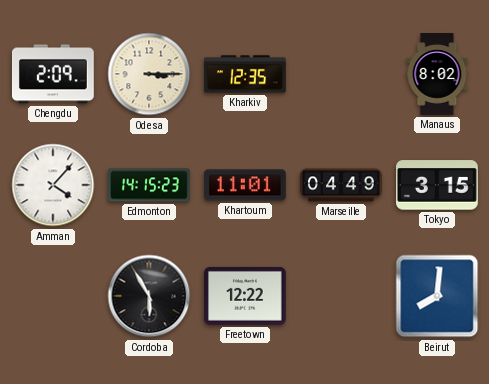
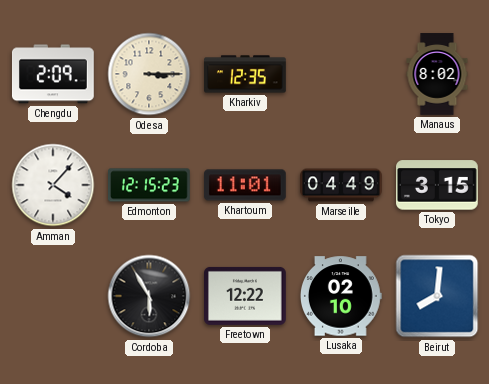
Edmonton: 14:15 -> 12:15 (150, 185)
Lusaka: none -> 02:10 (341, 296)
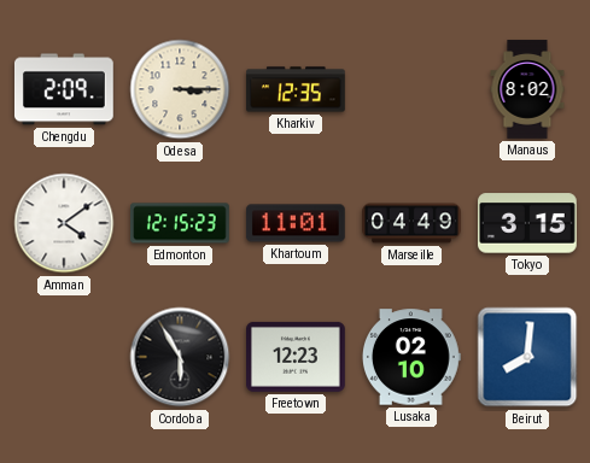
Amman: 4:07 -> 4:09 (64, 223)
Freetown: 12:22 -> 12:23 (297, 357)
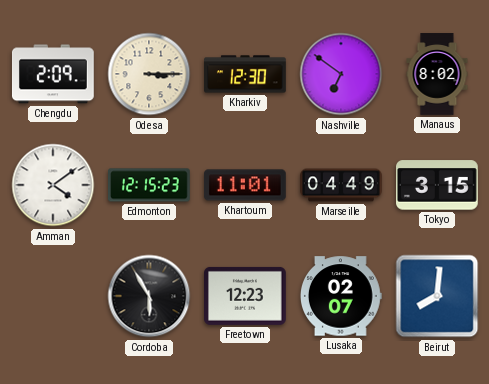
Kharkiv: 12:35 -> 12:30 (245, 74)
Nashville: none -> 6:51 (341, 74)
Lusaka: 02:10 -> 02:07 (341, 296)
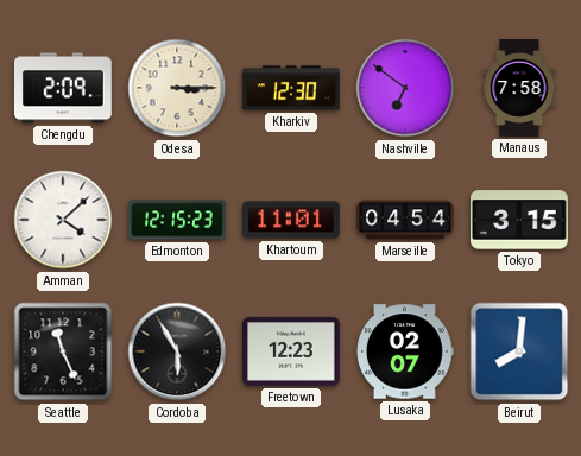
Manaus: 8:02 -> 7:58 (519, 88)
Amman: 4:09 -> 4:08 (63, 220)
Marseille: 04:49 -> 04:54 (405, 220)
Seattle: none -> 11:26 (63, 351)
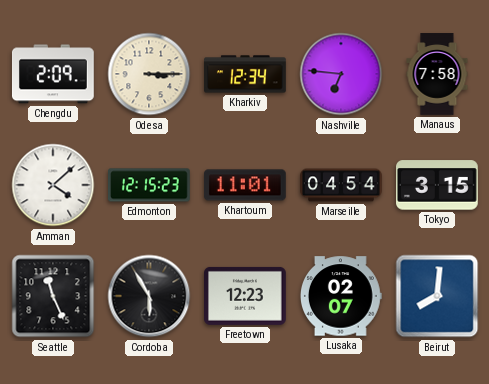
Kharkiv: 12:30 -> 12:34 (245, 74)
Nashville: 6:51 -> 6:46 (341, 74)
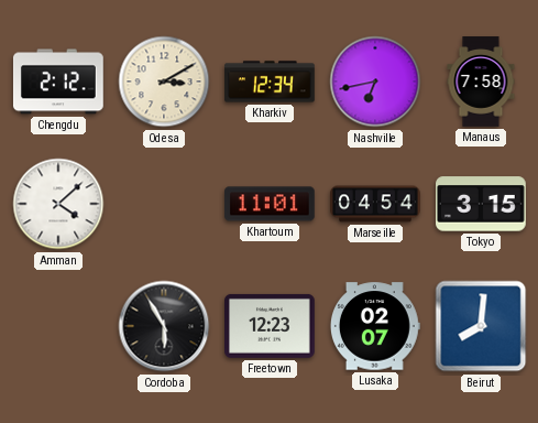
Chengdu: 2:09 -> 2:12 (58, 82)
Odesa: 3:15 -> 3:10 (164, 82)
Nashville: 6:46 -> 6:43 (375, 82)
Edmonton: 12:15 -> none (150, 185)
Seattle: 11:26 -> none (53, 296)
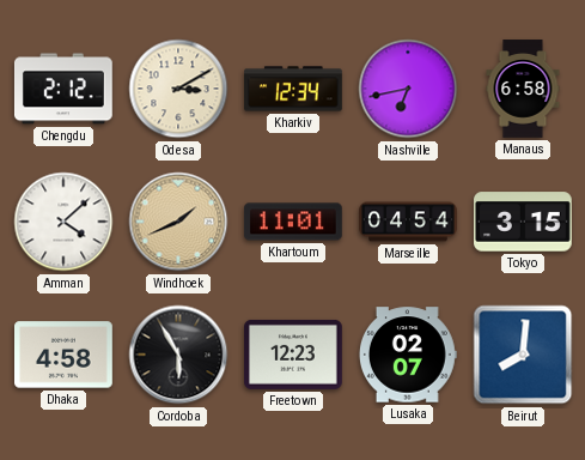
Manaus: 7:58 -> 6:58 (523, 89)
Windhoek: none -> 1:41 (178, 222)
Dhaka: none -> 4:58 (65, 355)
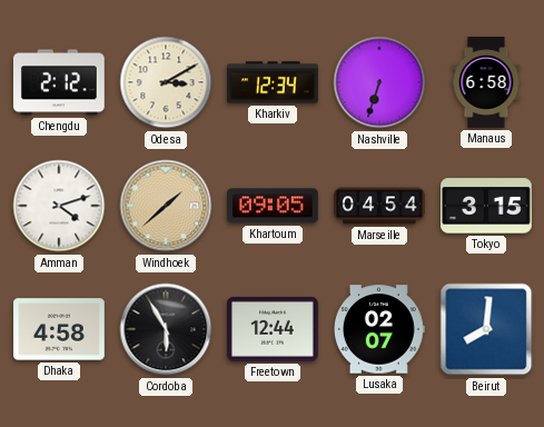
Nashville: 6:43 -> 6:33 (379, 82)
Amman: 4:08 -> 4:12 (59, 206)
Windhoek: 1:41 -> 1:38 (166, 206)
Khartoum: 11:01 -> 09:05 (273, 206)
Freetown: 12:23 -> 12:44 (274, 329)
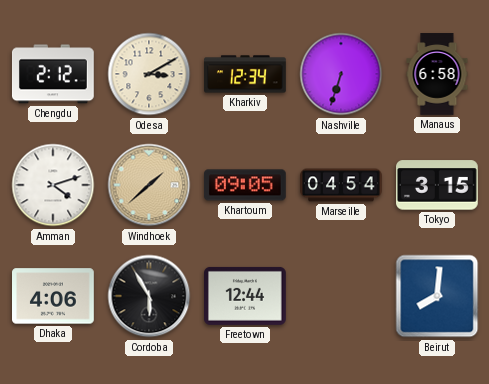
Dhaka: 4:58 -> 4:06 (54, 296)
Lusaka: 02:07 -> none (379, 329)
